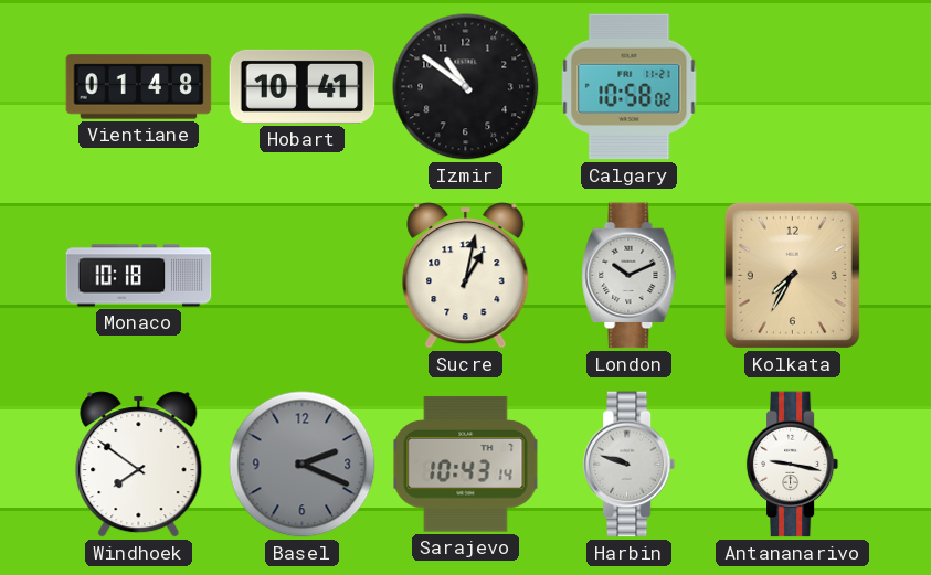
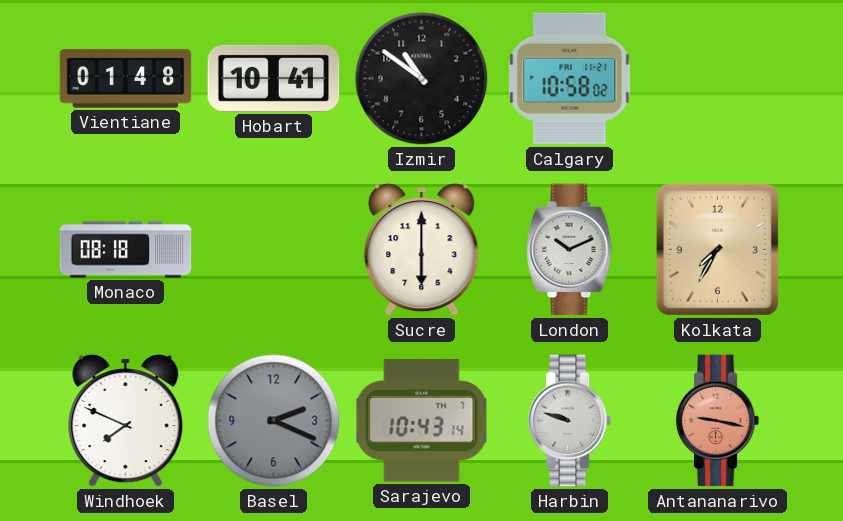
Monaco: 10:18 -> 08:18 (126, 250)
Sucre: 1:02 -> 6:00 (422, 250)
Windhoek: 7:51 -> 7:49 (126, 421)
Antananarivo dial: white -> salmon (718, 421)
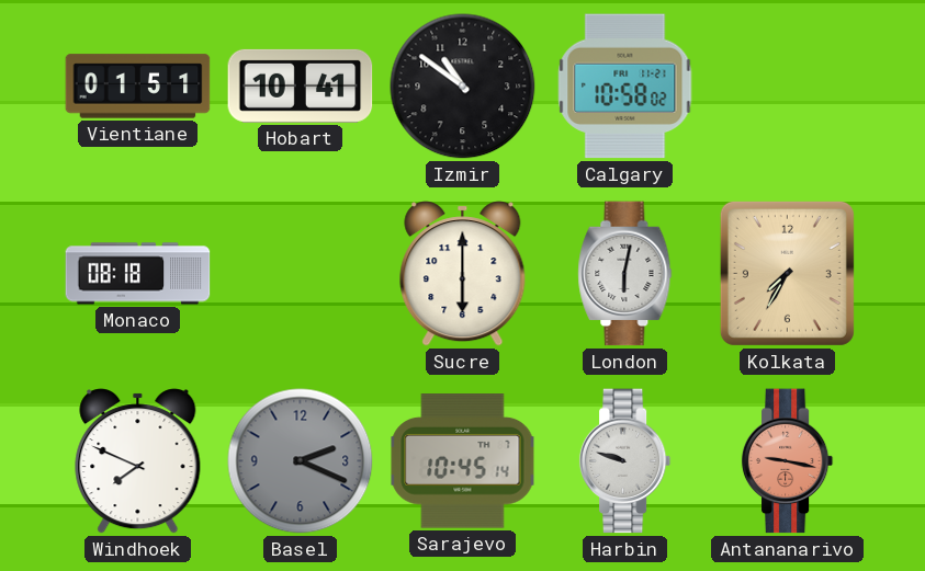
Vientiane: 01:48 -> 01:51 (138, 87)
London: 10:11 -> 6:02 (625, 274)
Sarajevo: 10:43 -> 10:45 (463, 461)
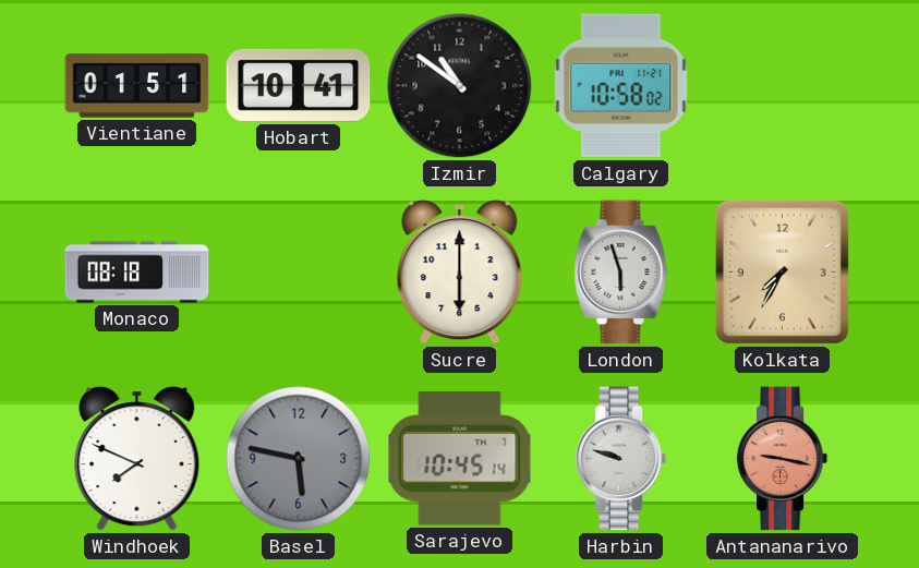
London: 6:02 -> 5:57 (621, 273)
Basel: 2:19 -> 5:47 (299, 459)
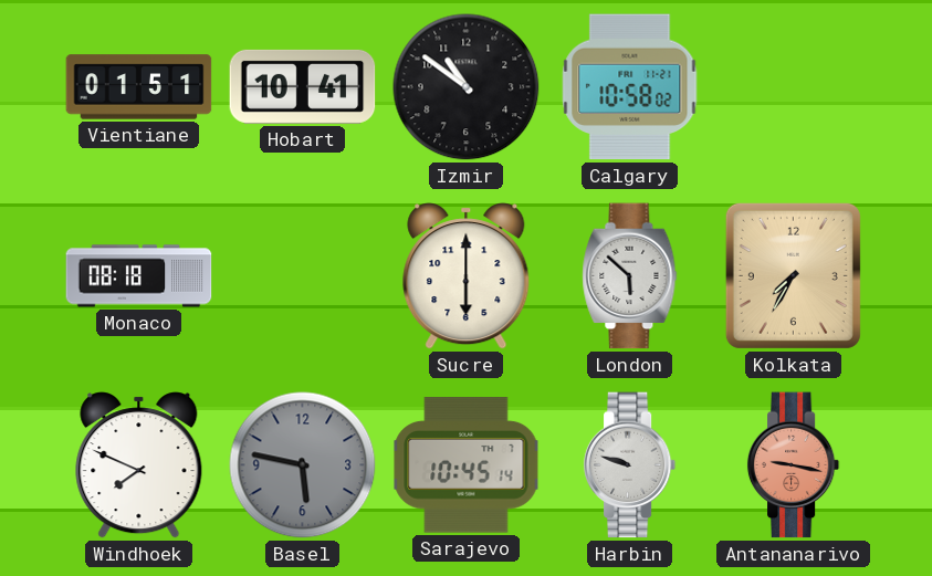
London: 5:57 -> 5:52 (630, 276)
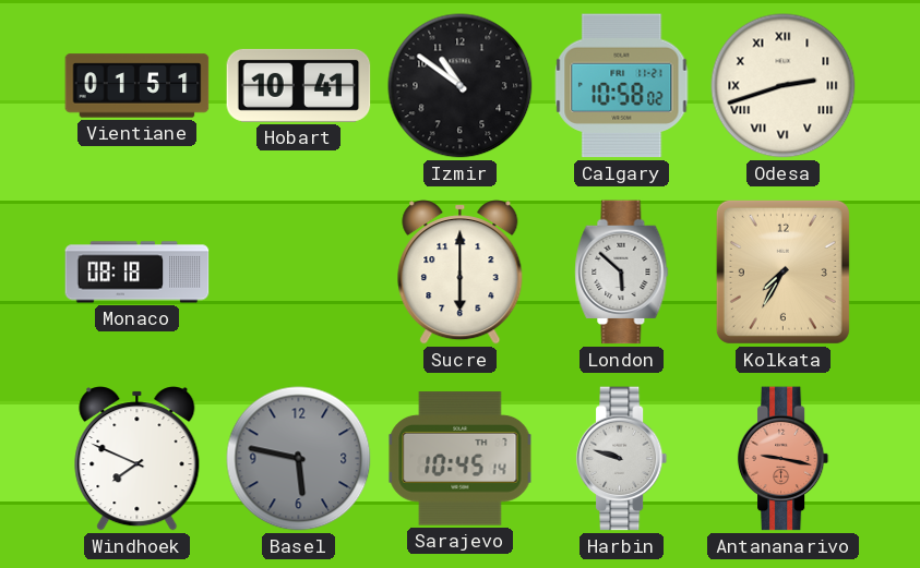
Odesa: none -> 2:42 (784, 86)
